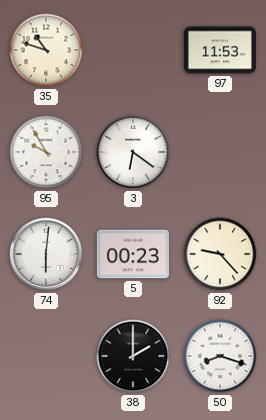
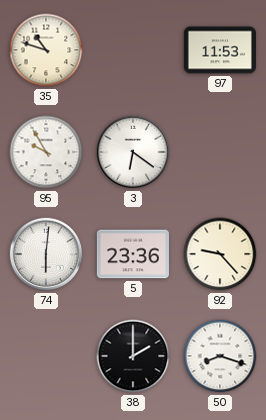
5: 00:23 -> 23:36 (133, 254)
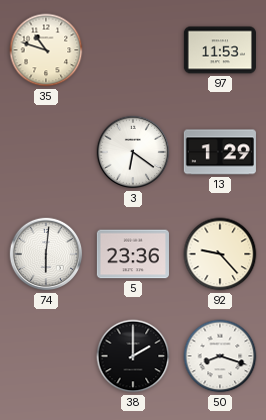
95: 9:55 -> none (46, 152)
13: none -> 1:29 (220, 152)
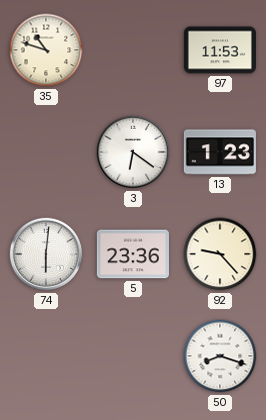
13: 1:29 -> 1:23 (220, 152)
38: 2:00 -> none (133, 356)
